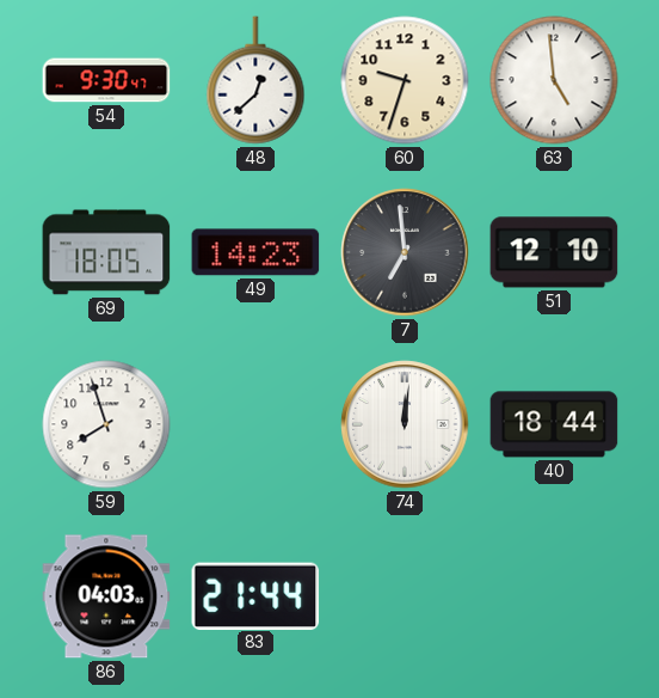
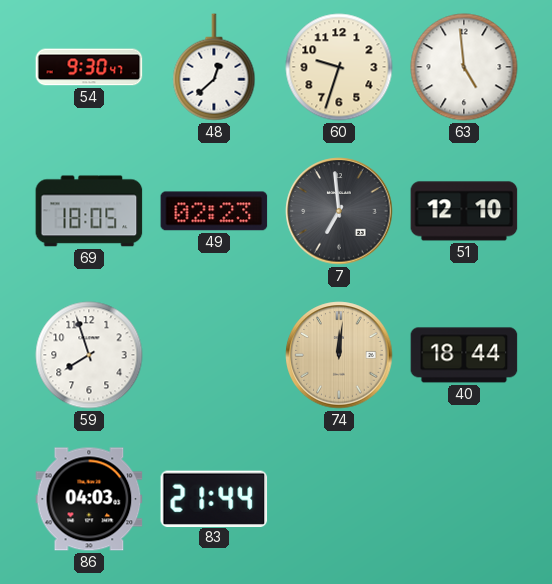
49: 14:23 -> 02:23 (214, 211)
74 dial: white -> champagne (339, 355)
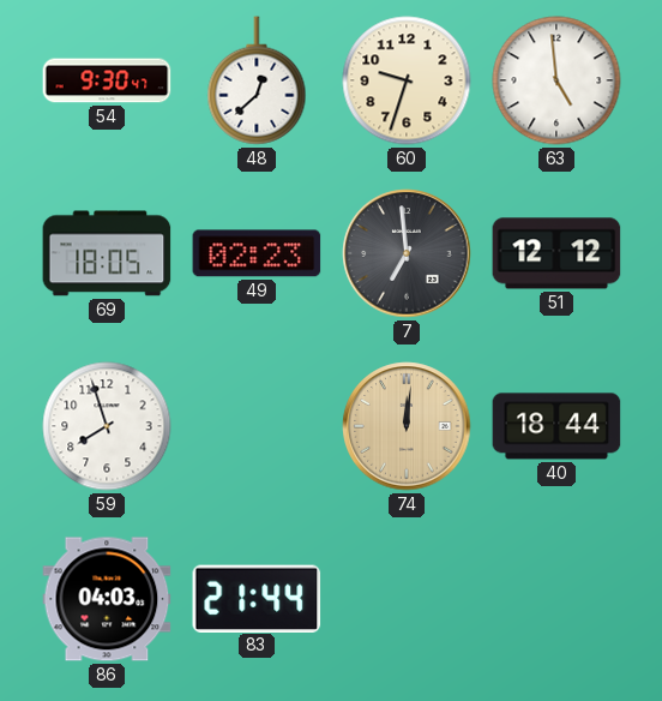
51: 12:10 -> 12:12 (556, 253)
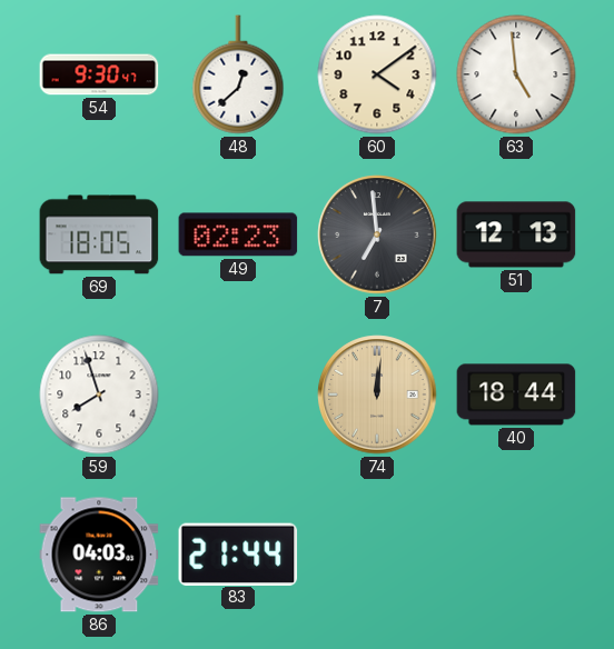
60: 9:33 -> 4:09 (377, 74)
51: 12:12 -> 12:13 (516, 234)
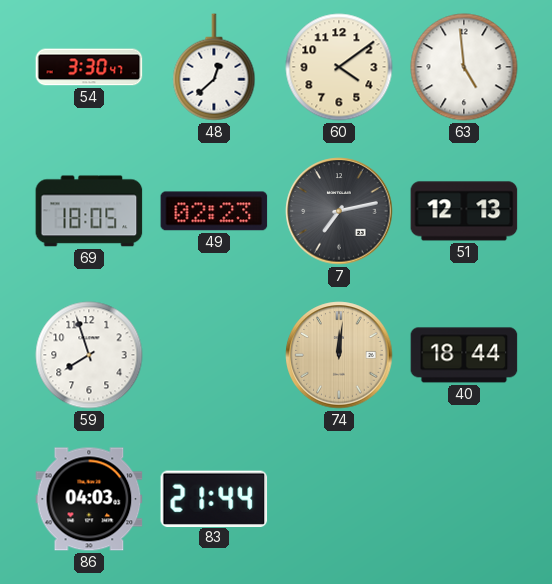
54: 9:30 -> 3:30 (89, 67)
7: 6:59 -> 7:13 (339, 211)
